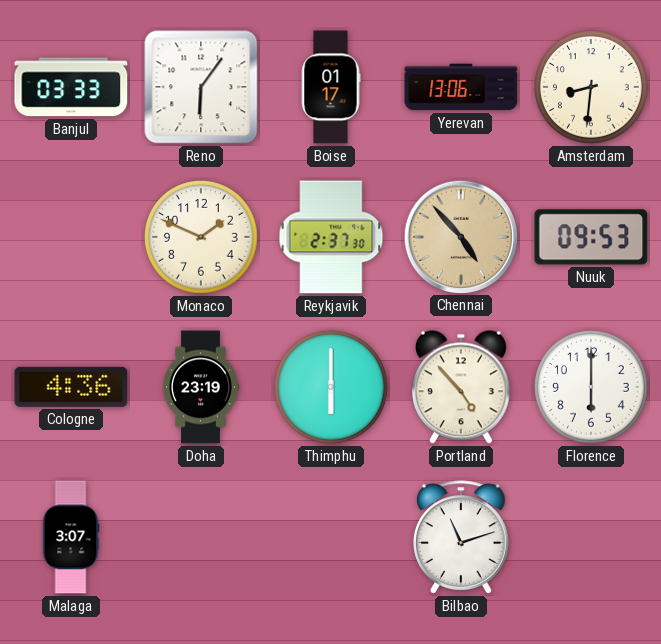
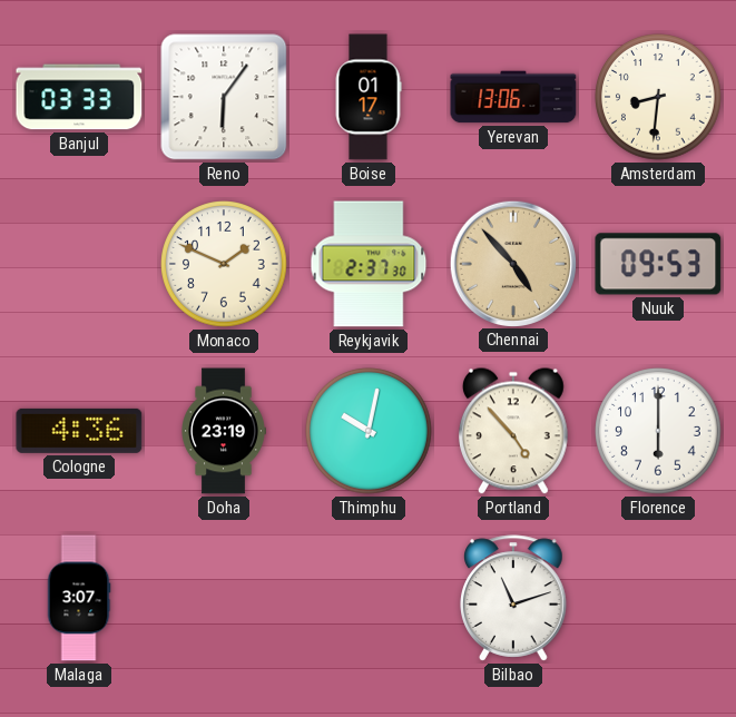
Thimphu: 6:00 -> 10:02 (370, 432)
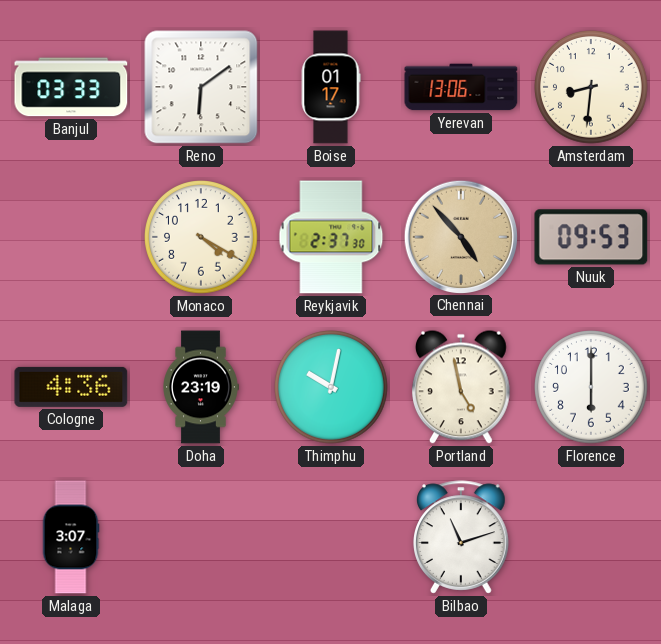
Reno: 6:06 -> 6:09 (201, 87)
Monaco: 1:49 -> 4:20 (202, 238)
Portland: 4:53 -> 4:58 (462, 387)
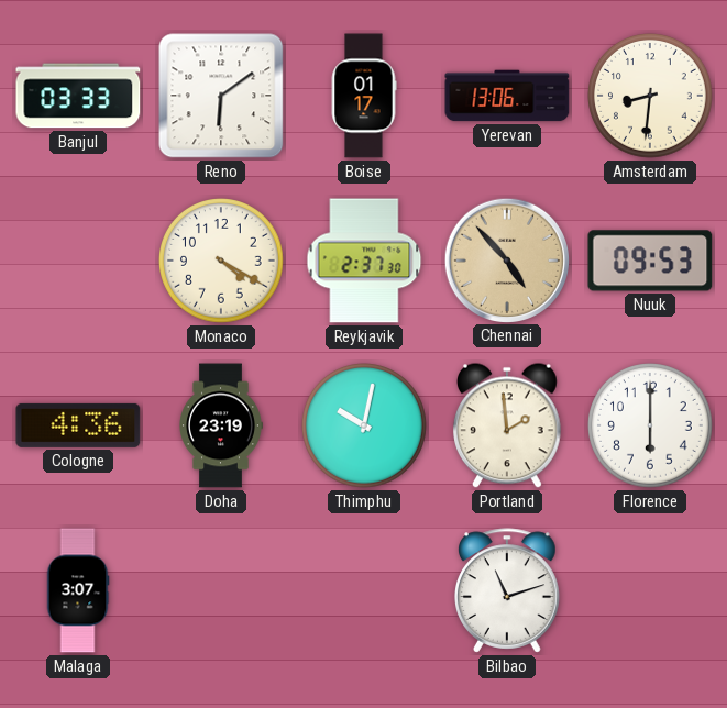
Portland: 4:58 -> 1:59 (508, 425)
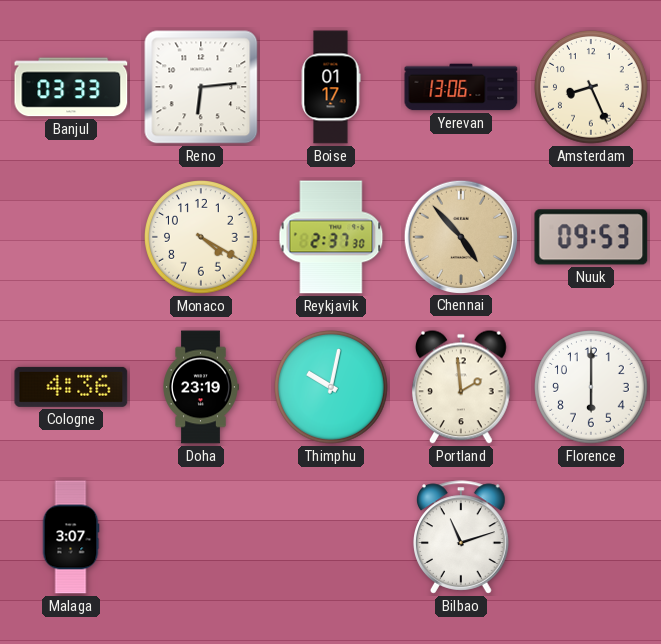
Reno: 6:09 -> 6:14 (201, 87)
Amsterdam: 8:31 -> 8:26 (592, 88)
